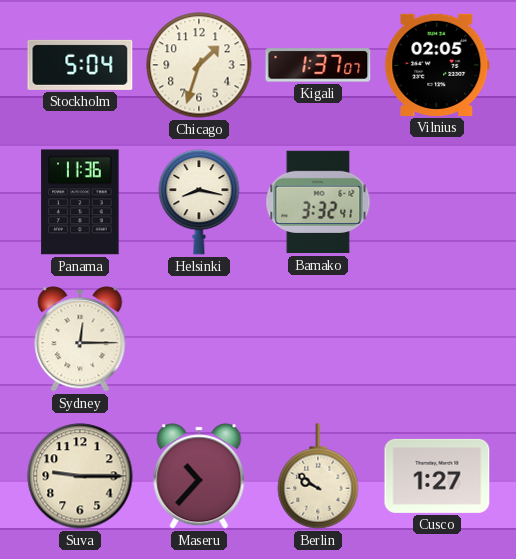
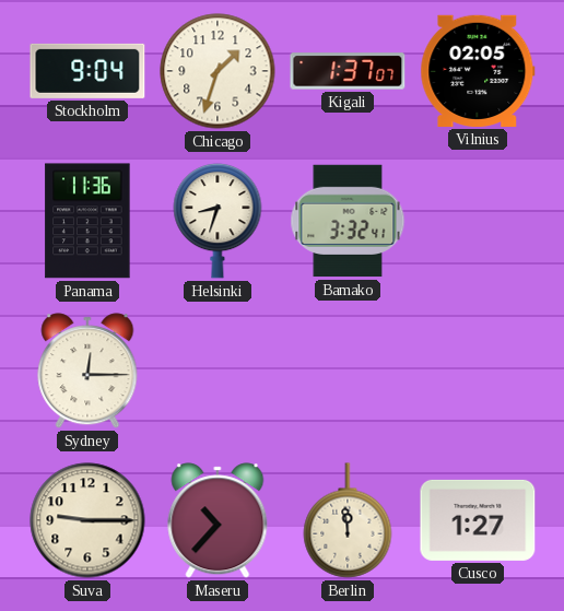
Stockholm: 5:04 -> 9:04 (87, 71)
Helsinki: 8:17 -> 8:33 (218, 221)
Berlin: 9:51 -> 11:59 (348, 520)
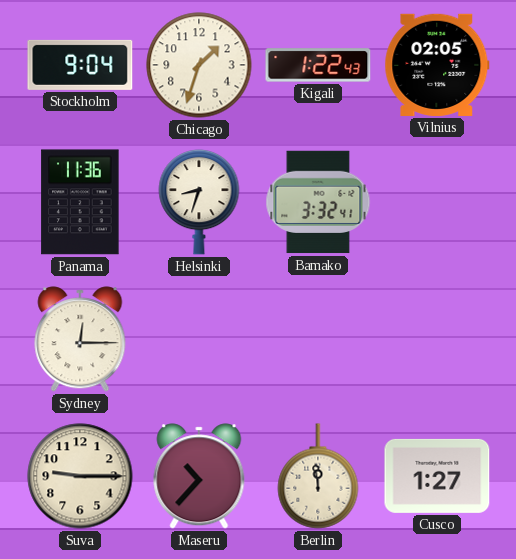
Kigali: 1:37 -> 1:22 (318, 65)
